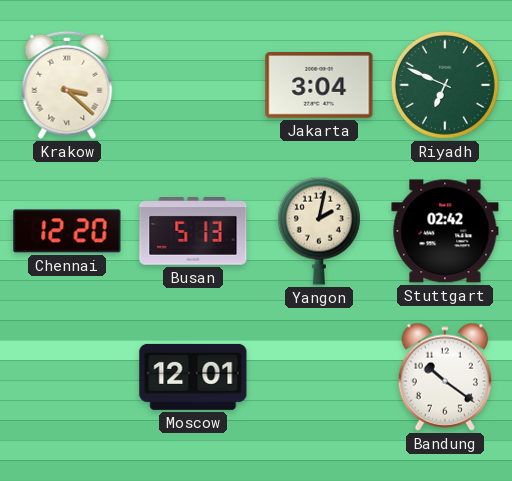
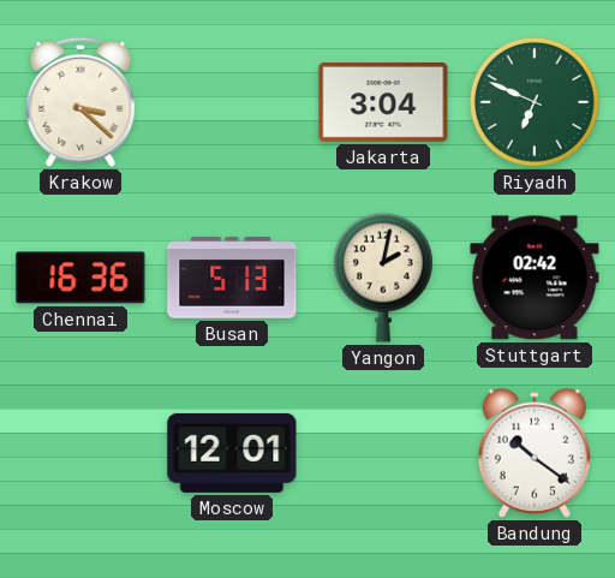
Chennai: 12:20 -> 16:36 (80, 278)
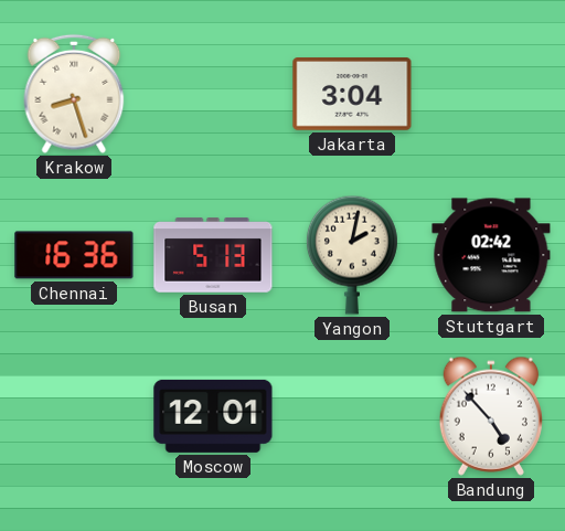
Krakow: 3:22 -> 8:27 (74, 94)
Riyadh: 6:49 -> none (535, 102)
Bandung: 10:21 -> 4:53 (491, 416)
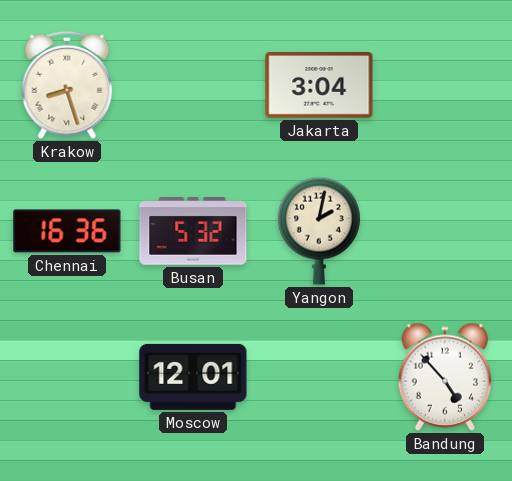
Busan: 5:13 -> 5:32 (193, 231)
Stuttgart: 02:42 -> none (491, 255)
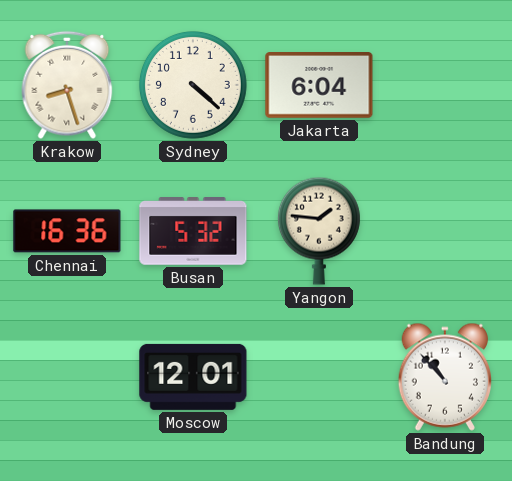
Sydney: none -> 4:22 (193, 85)
Jakarta: 3:04 -> 6:04 (319, 86)
Yangon: 2:02 -> 1:46 (319, 231)
Bandung: 4:53 -> 10:53 (445, 377)
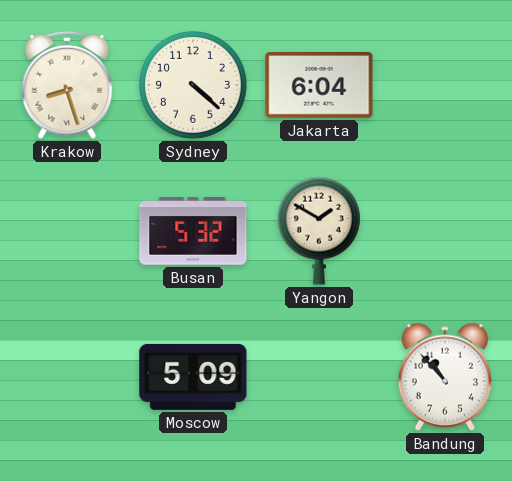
Chennai: 16:36 -> none (67, 231)
Yangon: 1:46 -> 1:50 (319, 231)
Moscow: 12:01 -> 5:09 (193, 377)
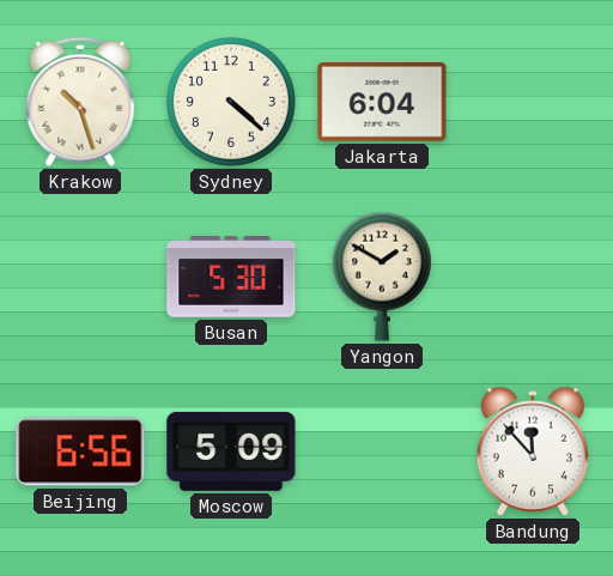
Krakow: 8:27 -> 10:27 (80, 102)
Busan: 5:32 -> 5:30 (231, 277)
Beijing: none -> 6:56 (80, 451)
Bandung: 10:53 -> 11:53 (533, 451)
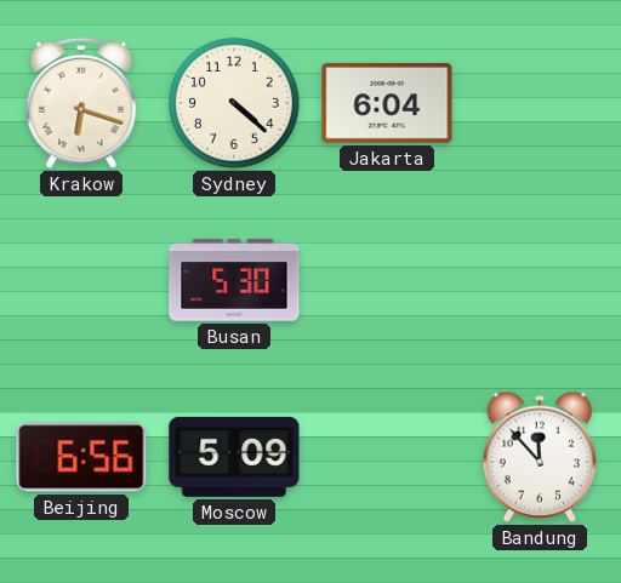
Krakow: 10:27 -> 6:18 (81, 103)
Yangon: 1:50 -> none (382, 277)
